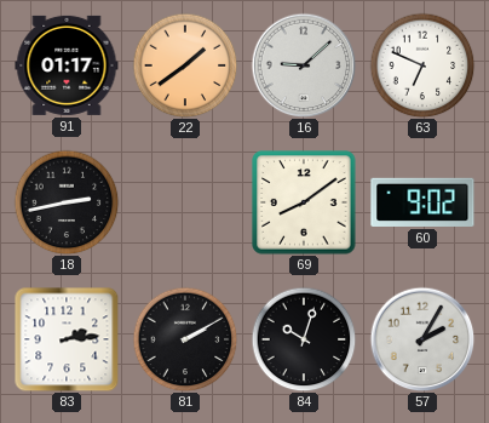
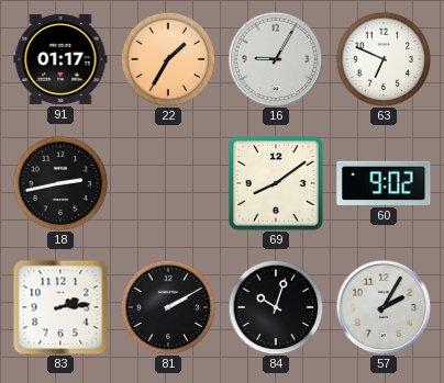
22: 1:39 -> 1:35 (168, 59)
16: 9:08 -> 9:05 (276, 59)
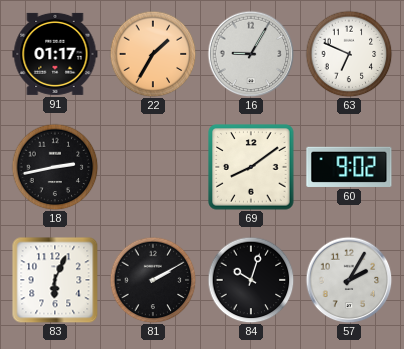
83: 2:14 -> 6:04 (55, 280)
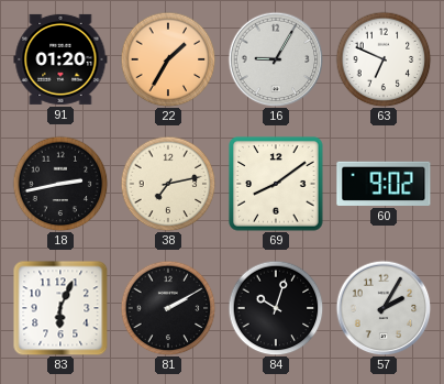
91: 01:17 -> 01:20 (60, 59)
38: none -> 7:13 (168, 184)
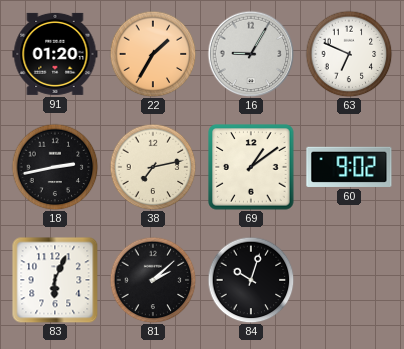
69: 8:09 -> 1:09 (251, 167)
81: 2:10 -> 2:08 (153, 280)
57: 2:05 -> none (384, 308)
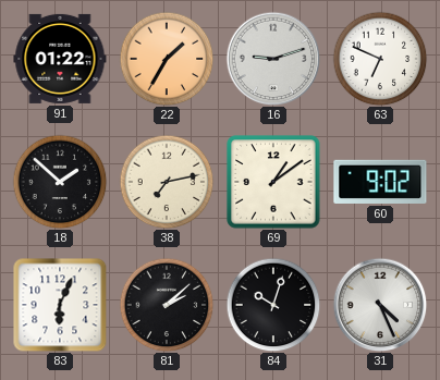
91: 01:20 -> 01:22 (60, 59)
16: 9:05 -> 9:12 (273, 59)
18: 2:43 -> 1:52 (60, 182)
31: none -> 4:26 (380, 305)
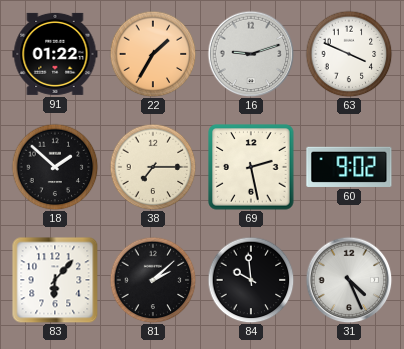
63: 6:49 -> 3:49 (349, 54)
38: 7:13 -> 7:15 (153, 167)
69: 1:09 -> 2:28 (251, 167)
83: 6:04 -> 6:07 (55, 280)
84: 10:03 -> 9:59 (251, 280)
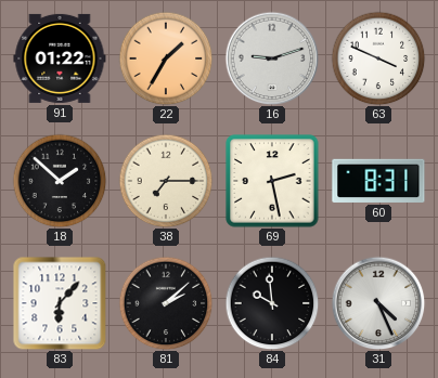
60: 9:02 -> 8:31 (378, 181)
